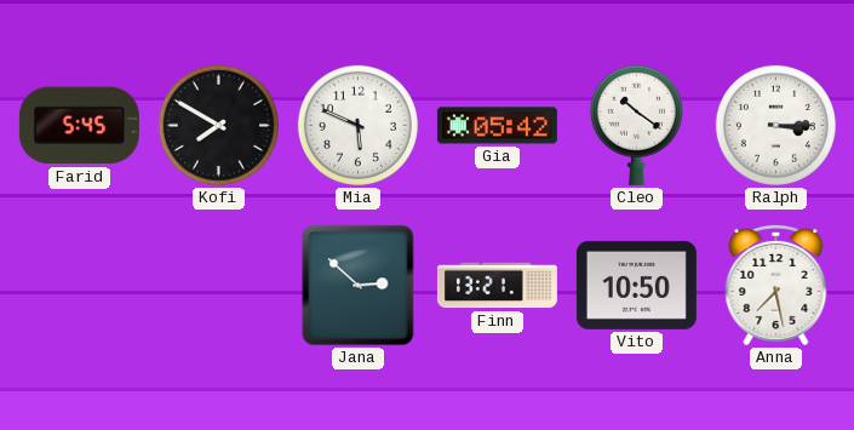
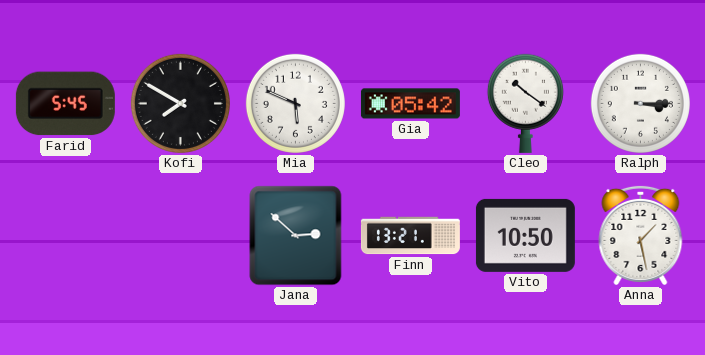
Anna: 7:28 -> 1:28 (641, 235)
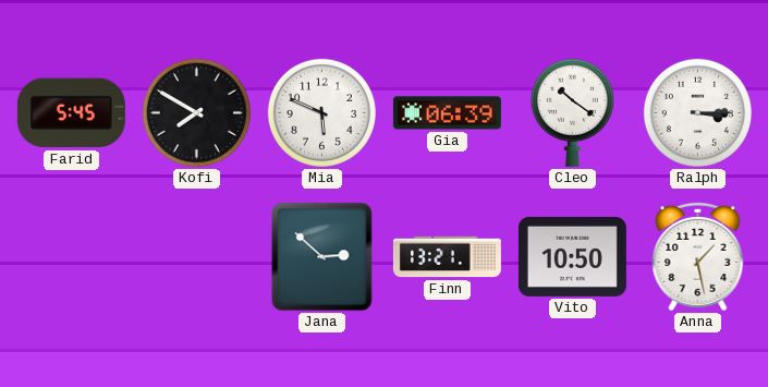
Gia: 05:42 -> 06:39 (447, 113)
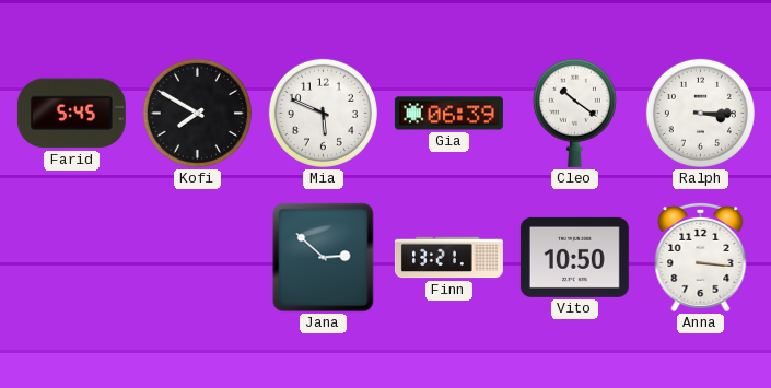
Anna: 1:28 -> 3:16 (701, 257)
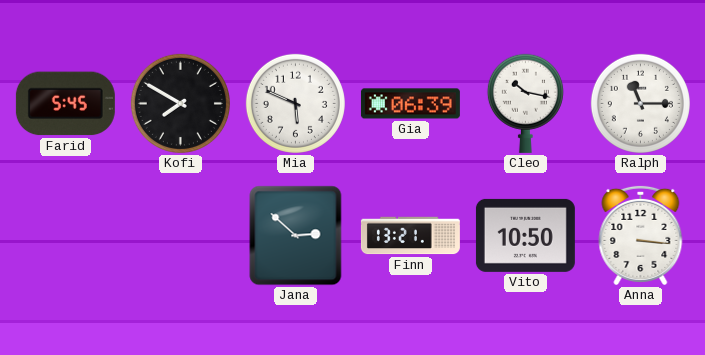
Cleo: 10:21 -> 10:17 (525, 103)
Ralph: 3:15 -> 11:15 (640, 103)
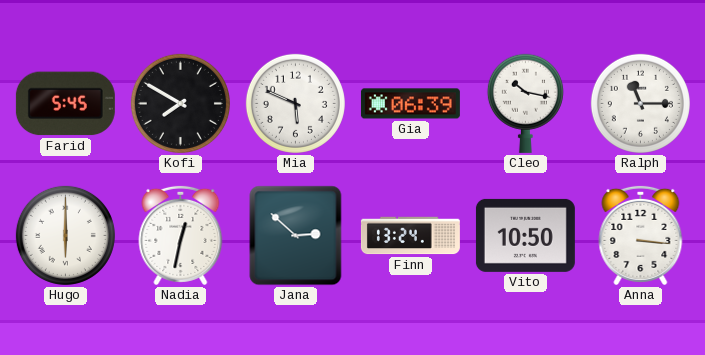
Hugo: none -> 6:00 (65, 235)
Nadia: none -> 12:32 (181, 235)
Finn: 13:21 -> 13:24 (410, 236)
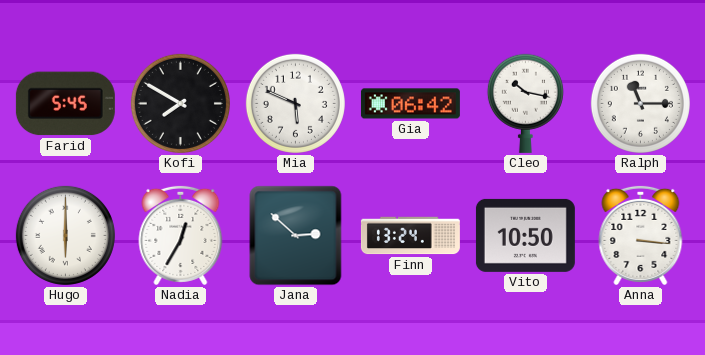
Gia: 06:39 -> 06:42 (410, 104)
Nadia: 12:32 -> 12:35 (181, 235)
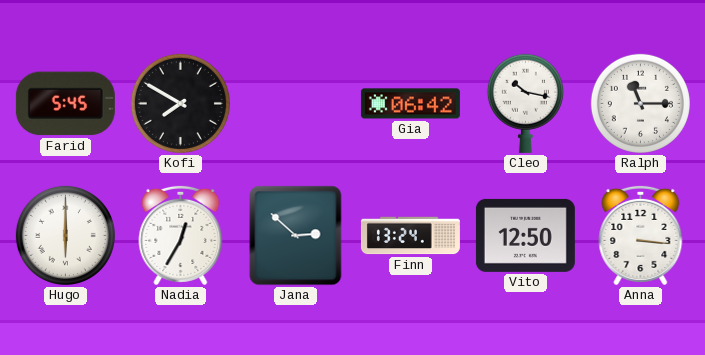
Mia: 5:49 -> none (295, 103)
Vito: 10:50 -> 12:50 (525, 235)
